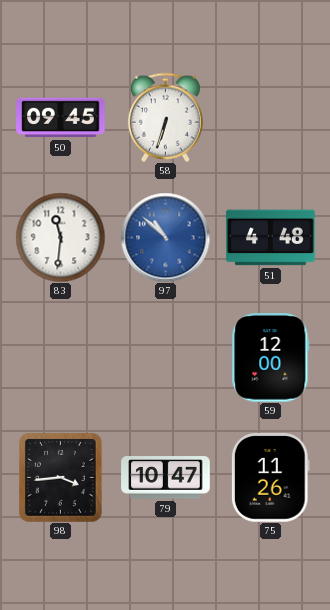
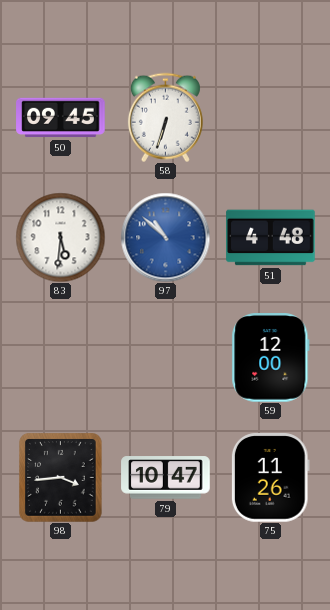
83: 11:31 -> 5:31 (60, 237)
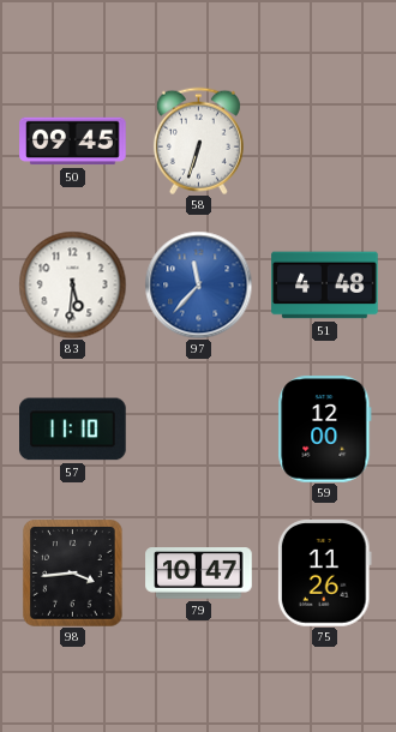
97: 10:52 -> 11:37 (198, 284)
57: none -> 11:10 (73, 430)
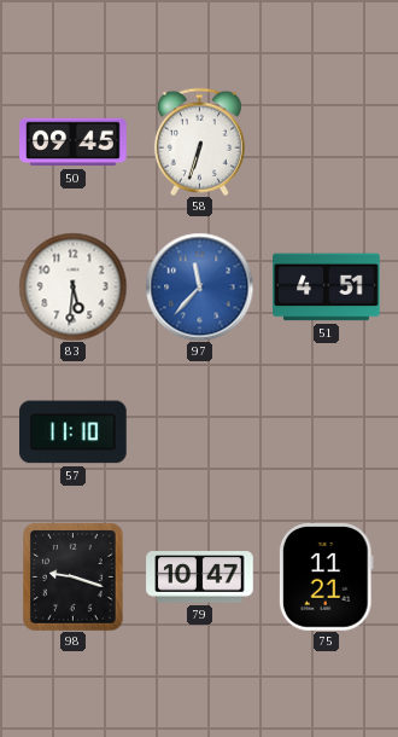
51: 4:48 -> 4:51 (327, 288)
59: 12:00 -> none (325, 430)
98: 3:44 -> 9:18 (74, 578)
75: 11:26 -> 11:21 (326, 578)
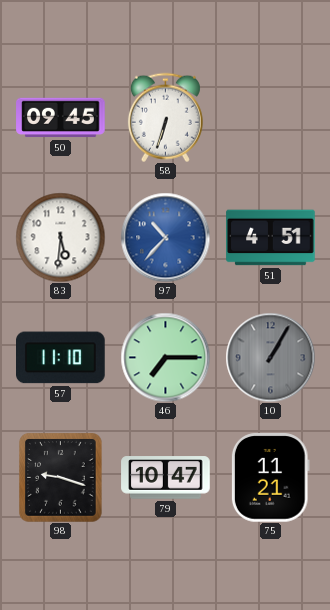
97: 11:37 -> 10:37 (165, 237)
46: none -> 7:15 (165, 357)
10: none -> 1:05 (270, 357)
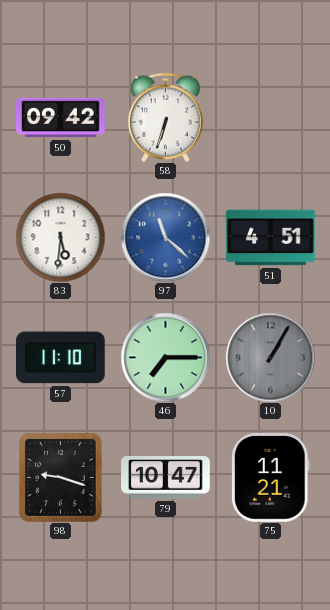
50: 09:45 -> 09:42 (61, 118)
97: 10:37 -> 11:22 (165, 237)
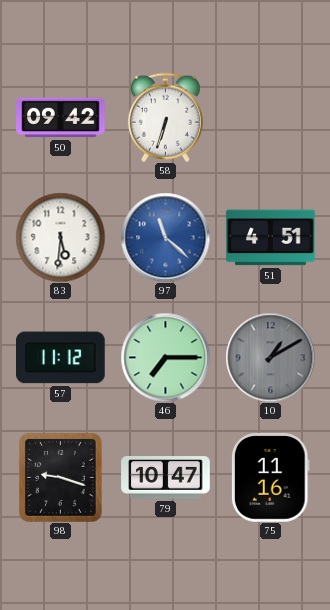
57: 11:10 -> 11:12 (61, 358)
10: 1:05 -> 1:10 (270, 357)
75: 11:21 -> 11:16 (270, 478)
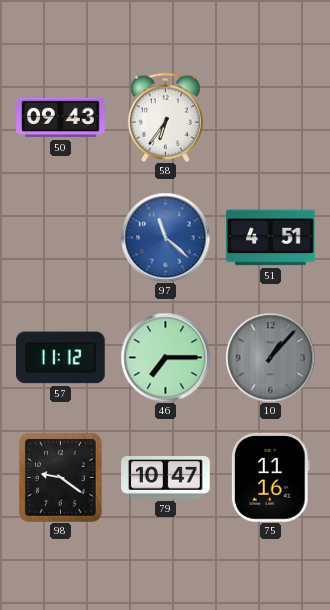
50: 09:42 -> 09:43 (61, 118)
58: 6:33 -> 6:36 (165, 117)
83: 5:31 -> none (60, 237)
10: 1:10 -> 1:07 (270, 357)
98: 9:18 -> 9:21 (61, 478)
